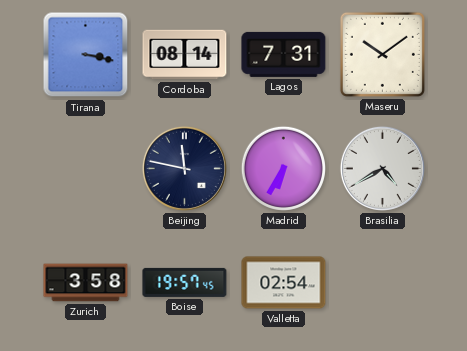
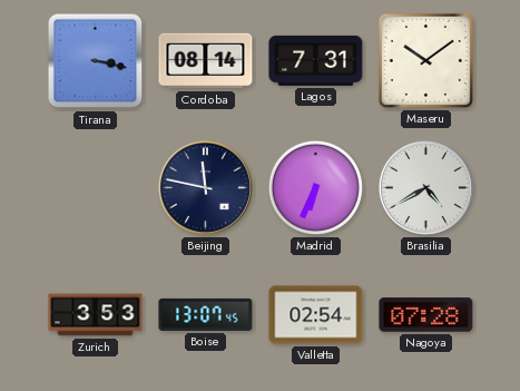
Madrid: 6:35 -> 6:34 (315, 187)
Zurich: 3:58 -> 3:53 (96, 315)
Boise: 19:57 -> 13:07 (206, 314)
Nagoya: none -> 07:28 (426, 315)
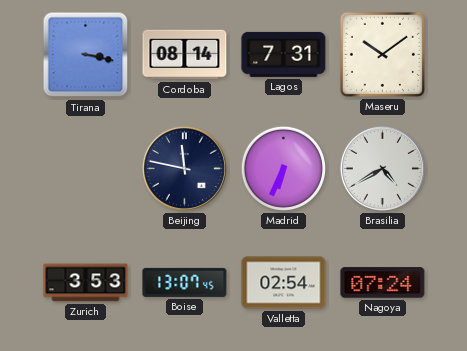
Nagoya: 07:28 -> 07:24 (383, 283)
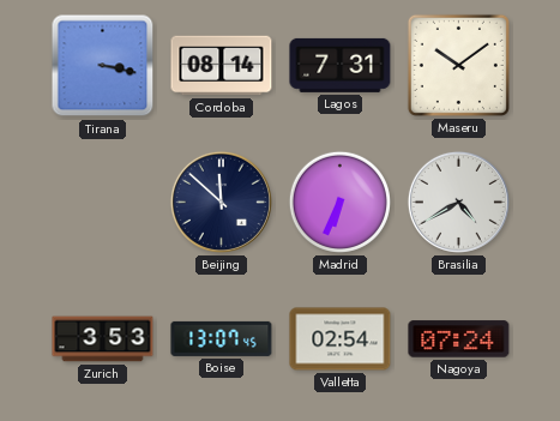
Beijing: 11:47 -> 11:52 (221, 202)
